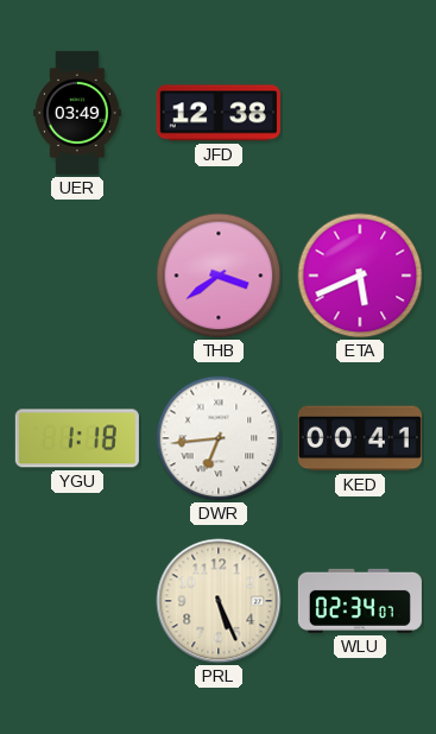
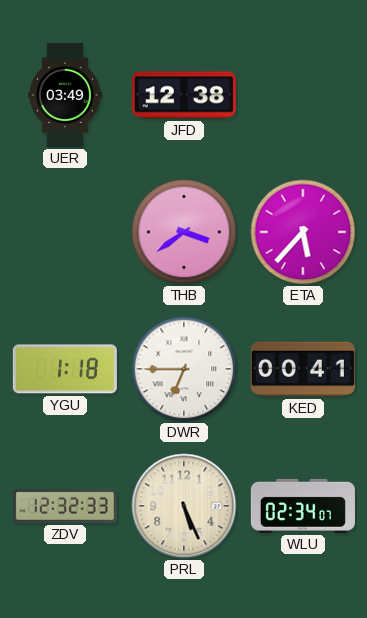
ETA: 5:41 -> 5:37 (303, 232)
DWR: 6:44 -> 6:45 (184, 369)
ZDV: none -> 12:32 (65, 506)
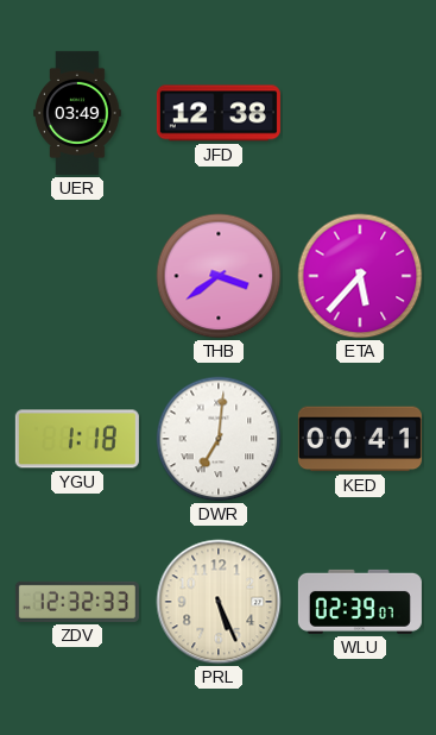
DWR: 6:45 -> 7:01 (219, 439)
WLU: 02:34 -> 02:39 (360, 602)
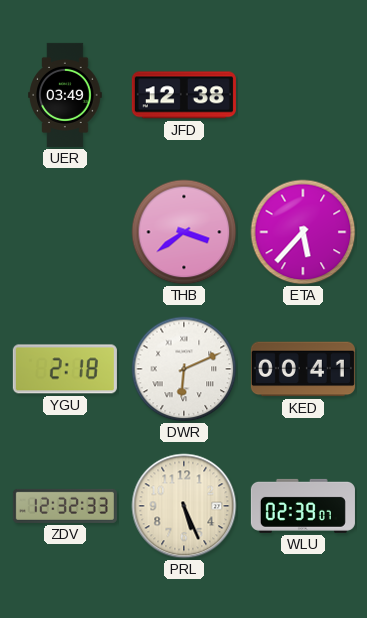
YGU: 1:18 -> 2:18 (65, 369)
DWR: 7:01 -> 6:11 (184, 369)
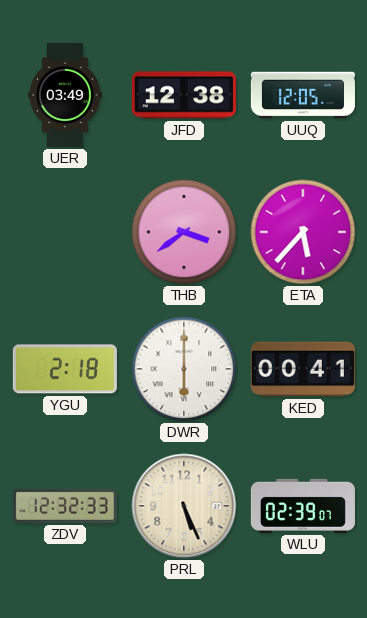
UUQ: none -> 12:05 (303, 95)
DWR: 6:11 -> 6:00 (184, 369)
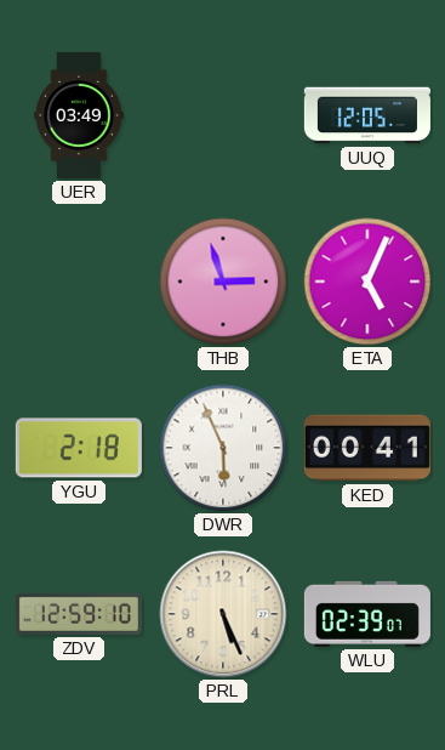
JFD: 12:38 -> none (184, 95)
THB: 3:39 -> 2:57 (223, 282)
ETA: 5:37 -> 5:04 (367, 282)
DWR: 6:00 -> 5:56 (223, 448)
ZDV: 12:32 -> 12:59 (79, 614)
